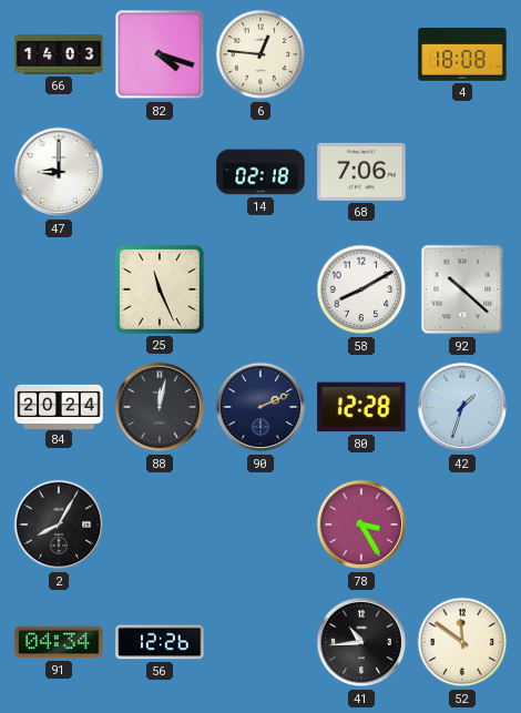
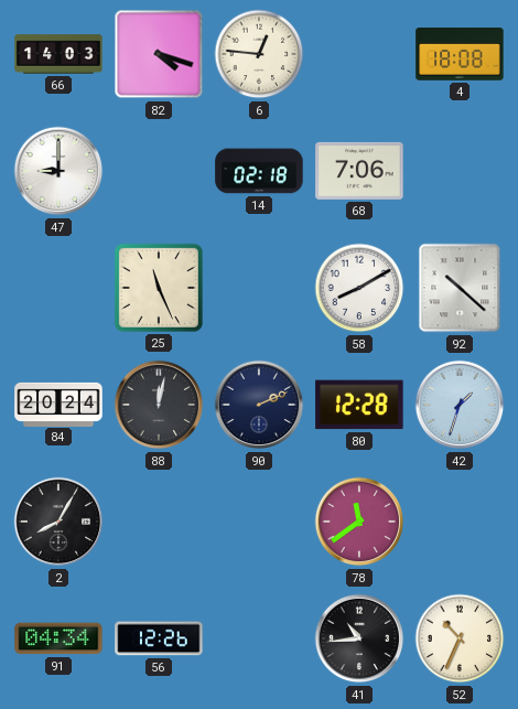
78: 3:25 -> 11:39 (359, 522)
52: 11:51 -> 10:34 (460, 638)
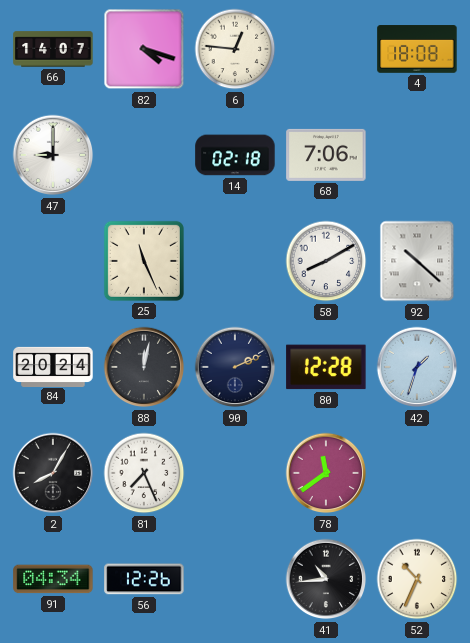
66: 14:03 -> 14:07 (53, 49)
81: none -> 7:26 (144, 473)
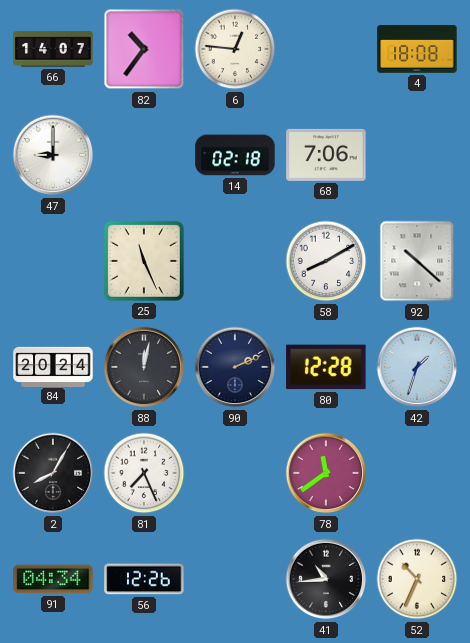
82: 4:18 -> 10:36 (144, 49)
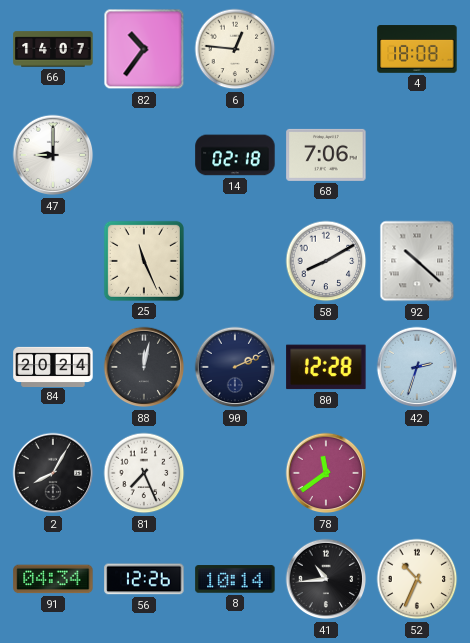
42: 1:33 -> 2:33 (417, 367)
8: none -> 10:14 (235, 579)
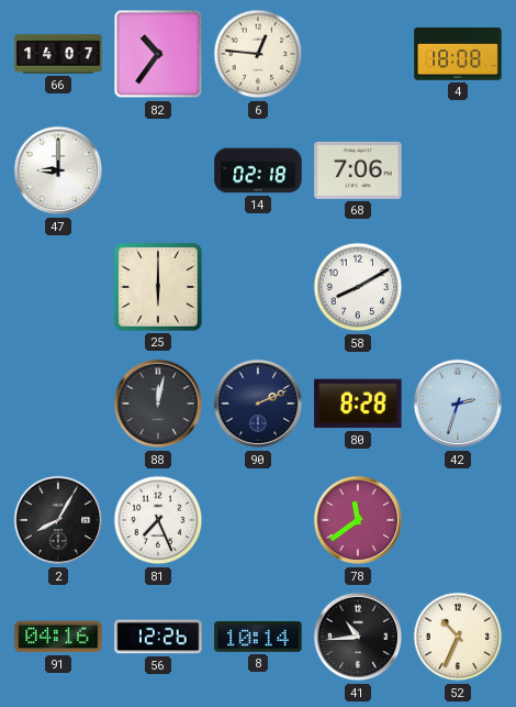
25: 11:26 -> 6:00 (158, 287)
92: 10:22 -> none (417, 261)
84: 20:24 -> none (53, 366)
80: 12:28 -> 8:28 (358, 404)
91: 04:34 -> 04:16 (58, 637)
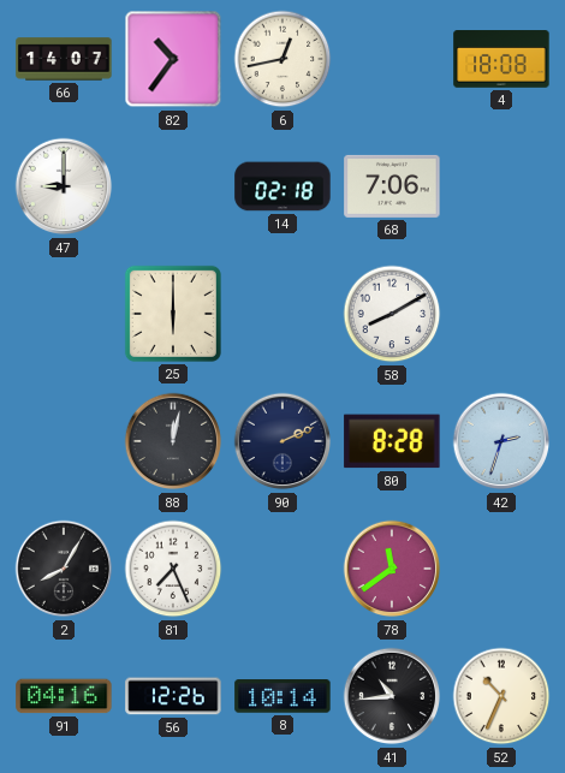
6: 12:46 -> 12:43 (282, 59)
